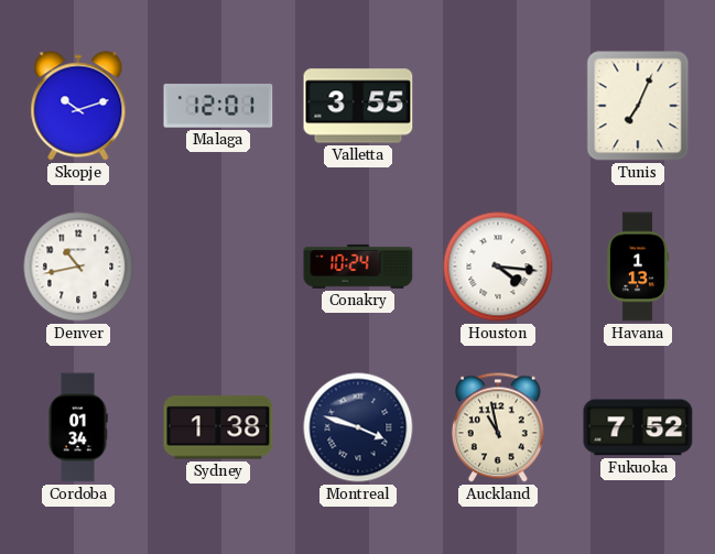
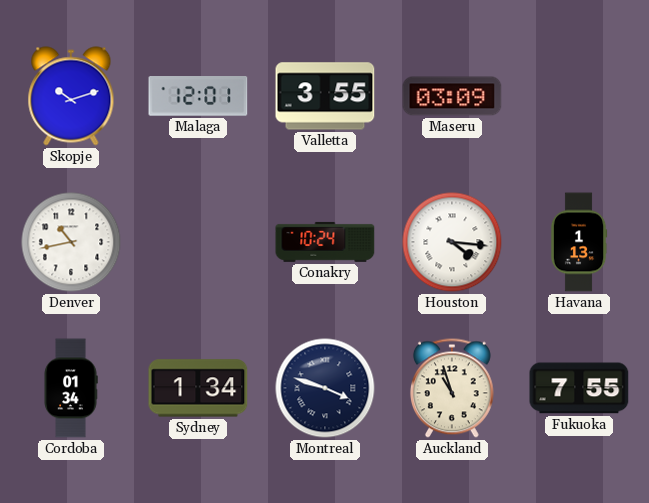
Maseru: none -> 03:09 (452, 96)
Tunis: 7:04 -> none (638, 106)
Sydney: 1:38 -> 1:34 (198, 388)
Auckland: 10:58 -> 10:57 (452, 388)
Fukuoka: 7:52 -> 7:55 (579, 388)
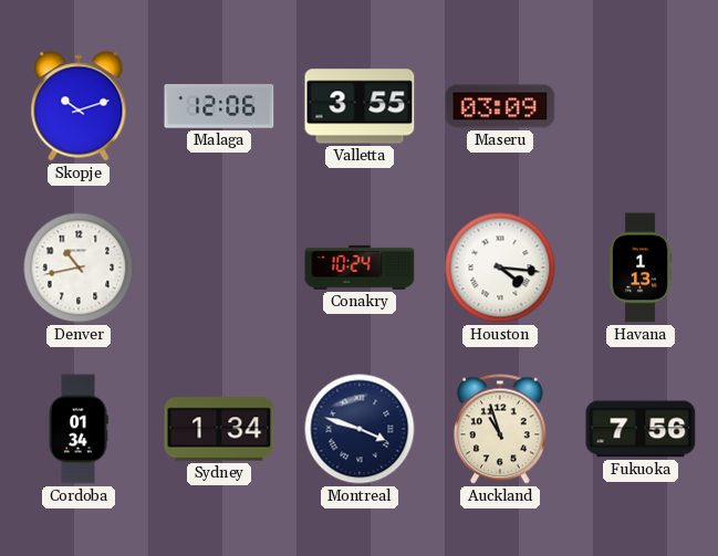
Malaga: 12:01 -> 12:06 (219, 107)
Fukuoka: 7:55 -> 7:56 (641, 429)
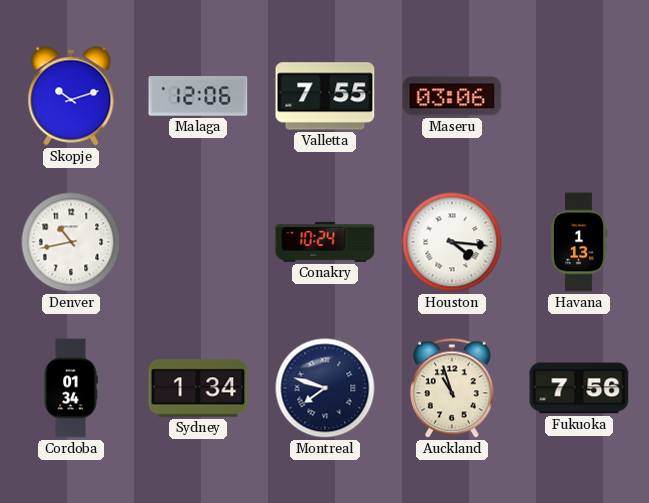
Valletta: 3:55 -> 7:55 (325, 96)
Maseru: 03:09 -> 03:06 (452, 96)
Montreal: 3:48 -> 7:48 (325, 388)
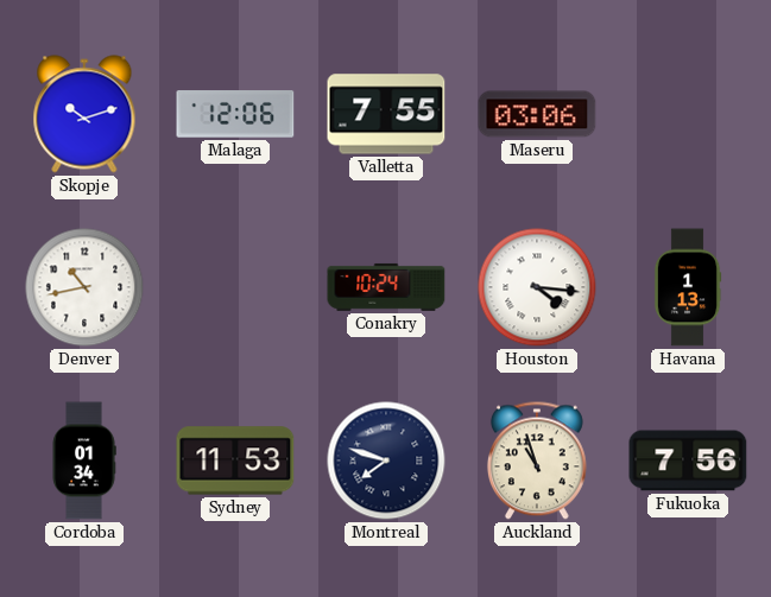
Sydney: 1:34 -> 11:53 (235, 461)
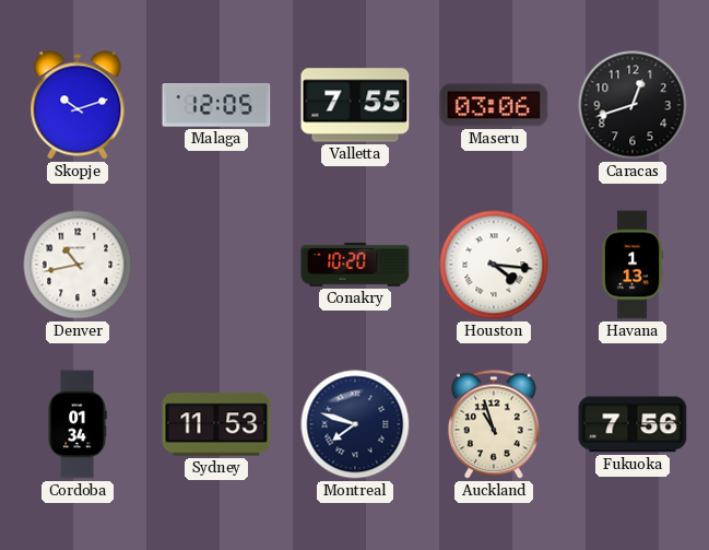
Malaga: 12:06 -> 12:05 (216, 106)
Caracas: none -> 12:42 (633, 105)
Conakry: 10:24 -> 10:20 (355, 265)
